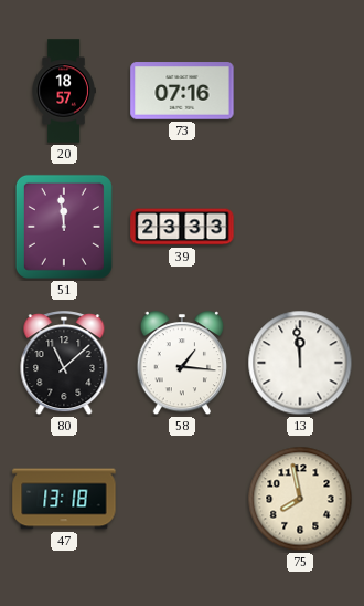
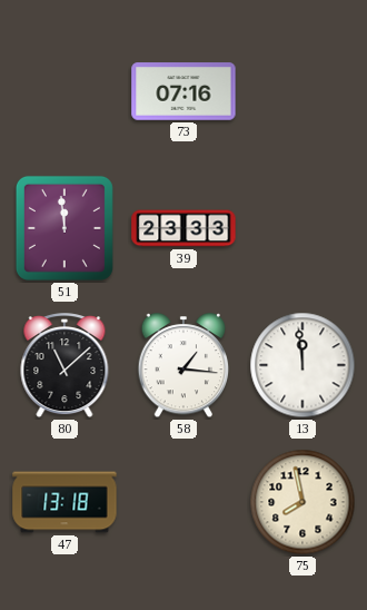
20: 18:57 -> none (64, 91)
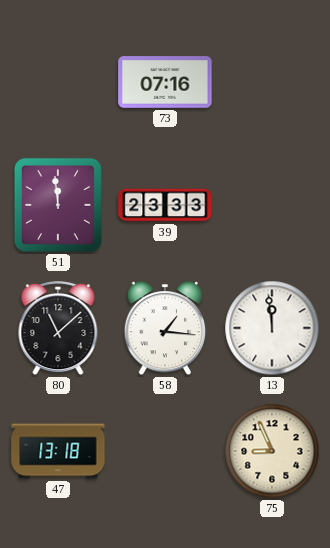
75: 7:58 -> 8:56 (272, 451)
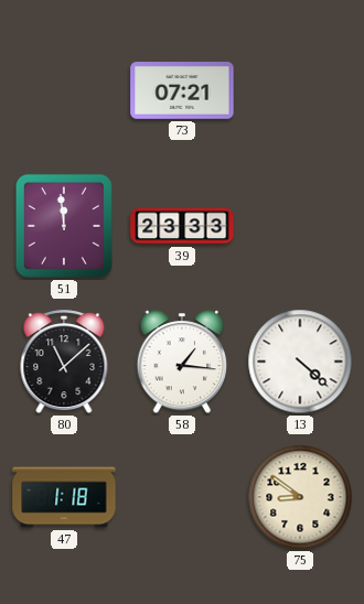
73: 07:16 -> 07:21 (182, 90)
13: 11:59 -> 4:22 (300, 362)
47: 13:18 -> 1:18 (64, 497)
75: 8:56 -> 8:51 (300, 497)
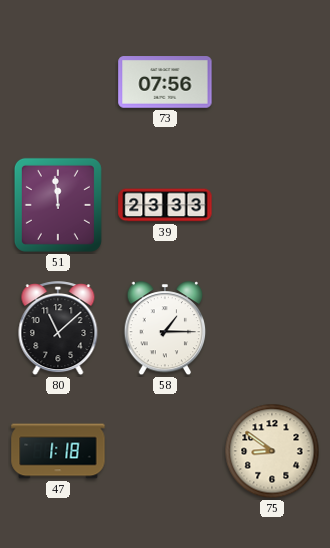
73: 07:21 -> 07:56 (165, 82)
58: 1:16 -> 1:15 (165, 329)
13: 4:22 -> none (300, 362)
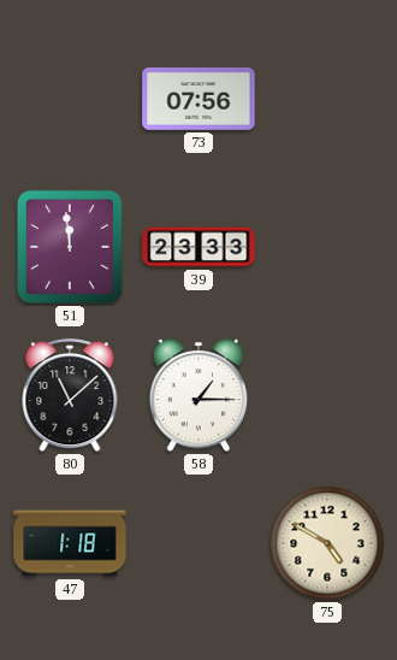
75: 8:51 -> 4:50 (327, 543)
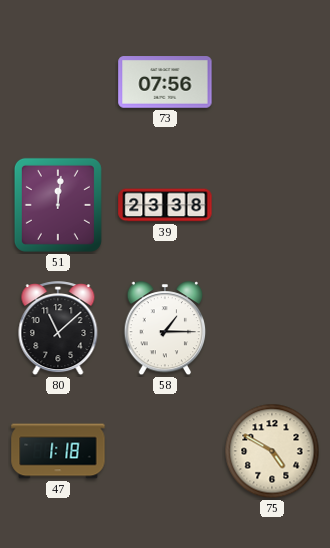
51: 11:59 -> 12:01 (58, 205)
39: 23:33 -> 23:38 (165, 205)
